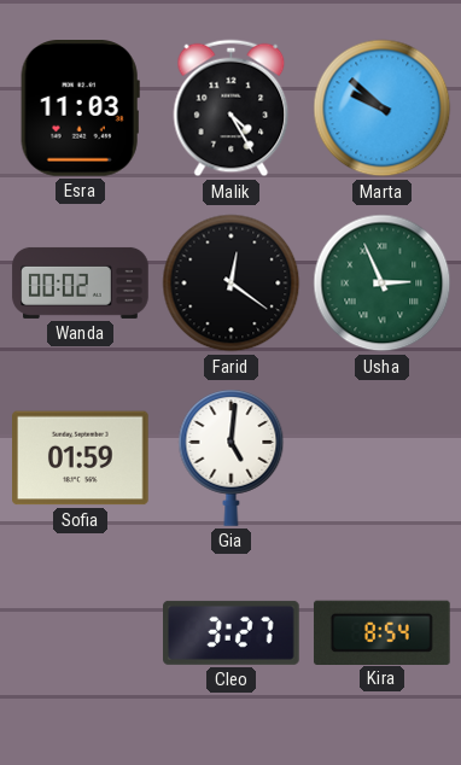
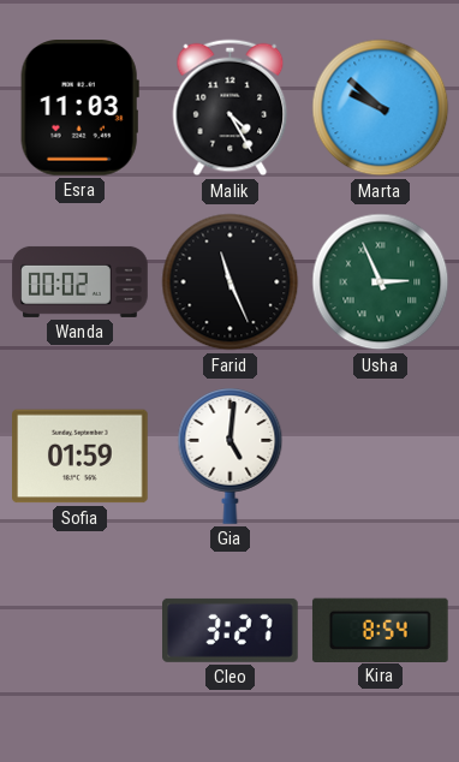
Farid: 12:21 -> 11:26 (231, 282)
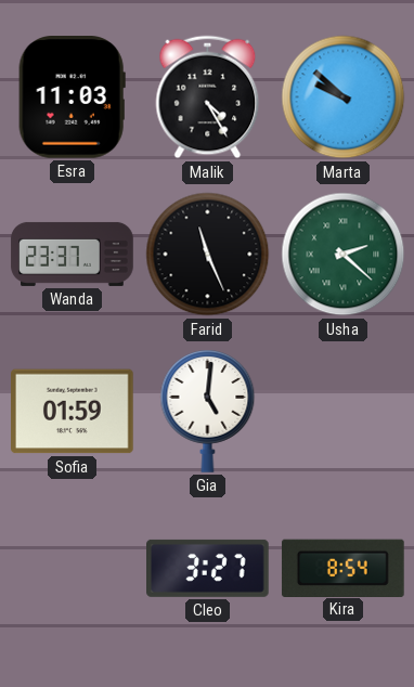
Wanda: 00:02 -> 23:37 (73, 254)
Usha: 2:56 -> 2:22 (344, 255)
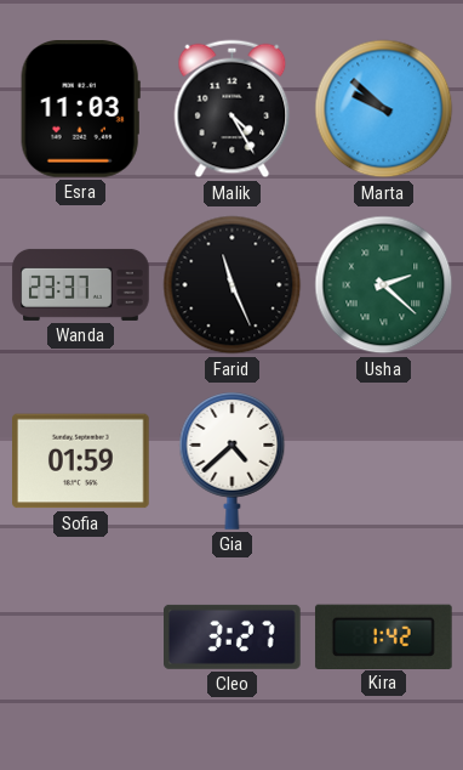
Gia: 5:01 -> 4:38 (233, 462)
Kira: 8:54 -> 1:42 (384, 636)
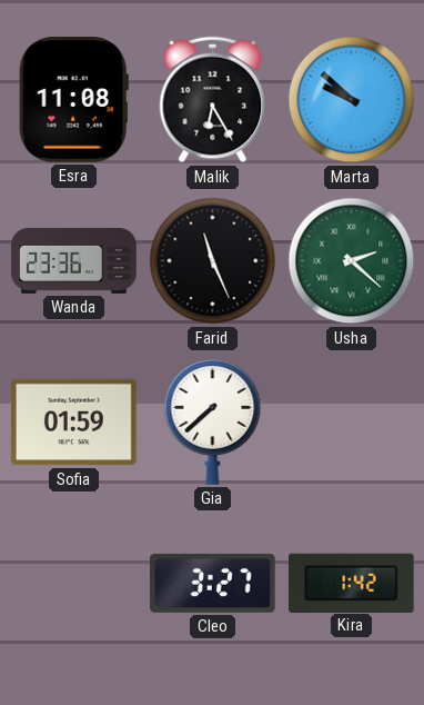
Esra: 11:03 -> 11:08 (73, 100)
Malik: 4:25 -> 6:25 (213, 100)
Wanda: 23:37 -> 23:36 (74, 260)
Gia: 4:38 -> 7:38 (213, 423)
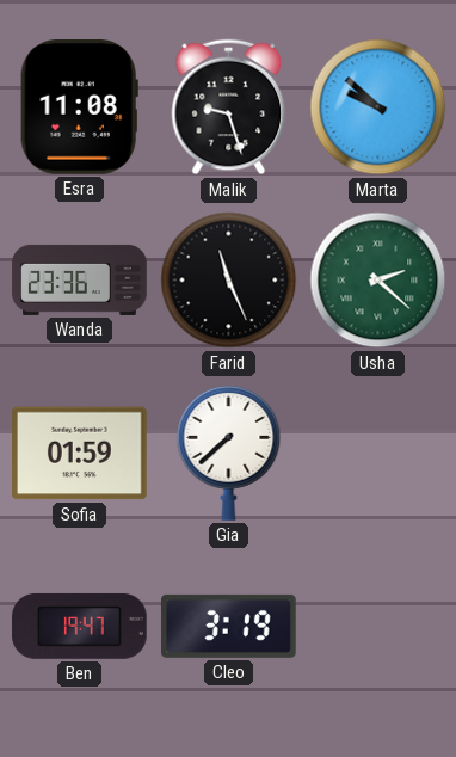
Malik: 6:25 -> 9:27 (229, 107)
Ben: none -> 19:47 (80, 626)
Cleo: 3:27 -> 3:19 (229, 626)
Kira: 1:42 -> none (352, 583)
